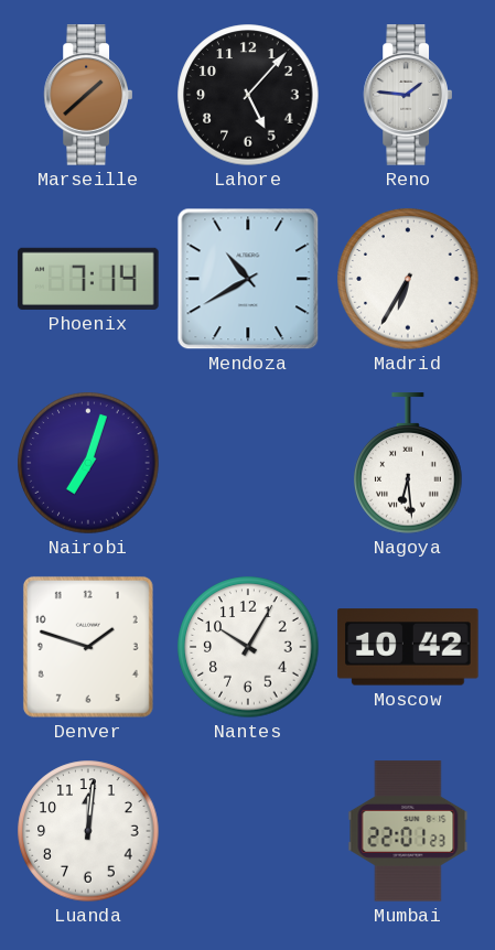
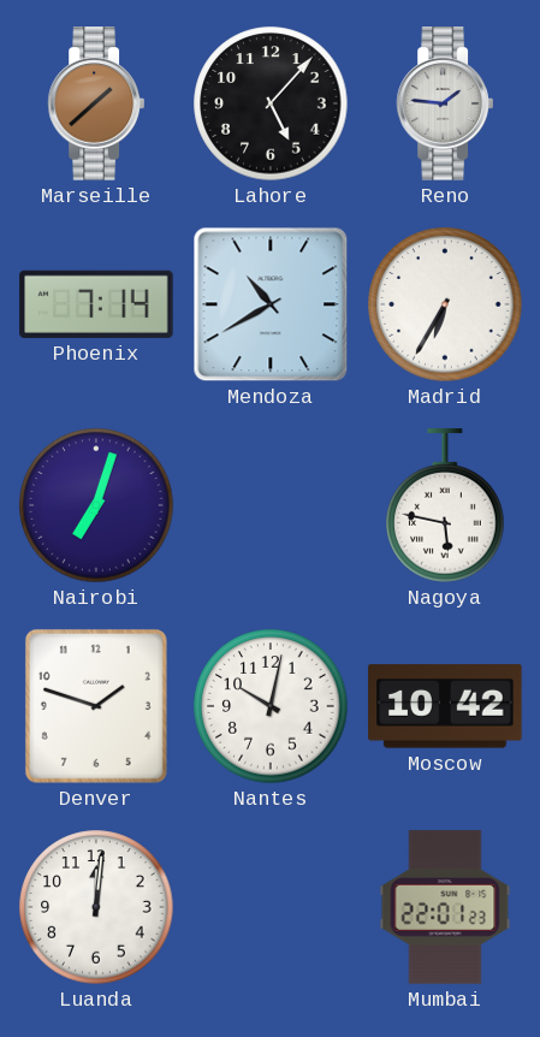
Nagoya: 6:29 -> 5:47 (445, 506)
Nantes: 10:05 -> 10:02 (271, 706)
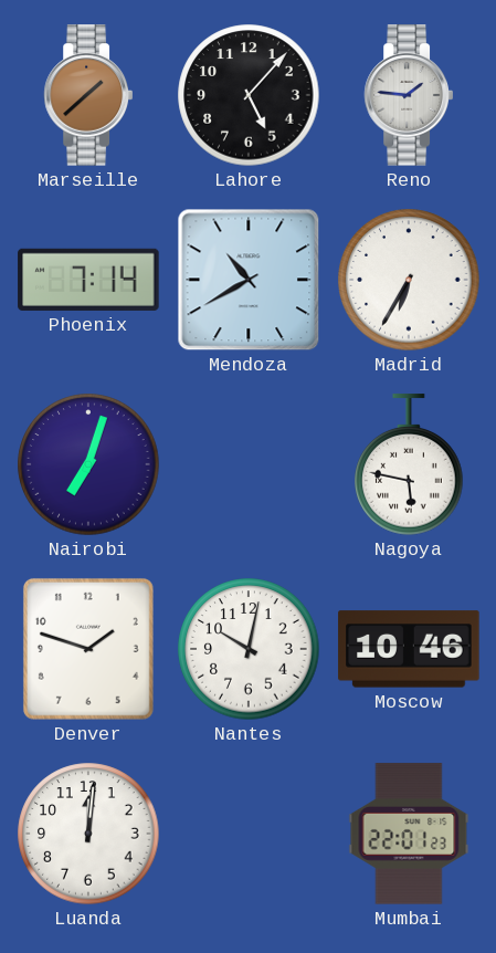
Moscow: 10:42 -> 10:46 (409, 649)
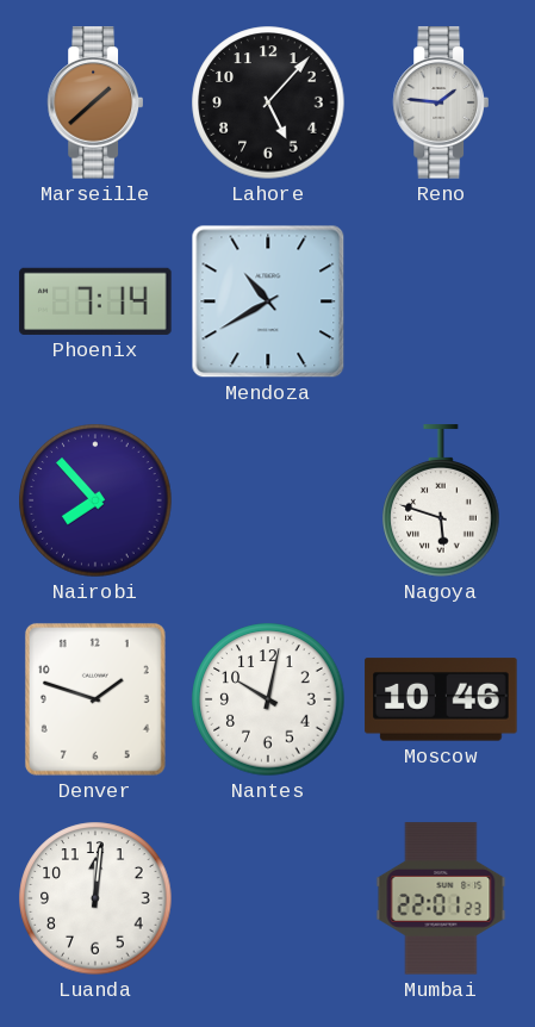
Madrid: 6:35 -> none (409, 280)
Nairobi: 7:03 -> 7:53 (95, 500)
Nagoya: 5:47 -> 5:48 (441, 502)
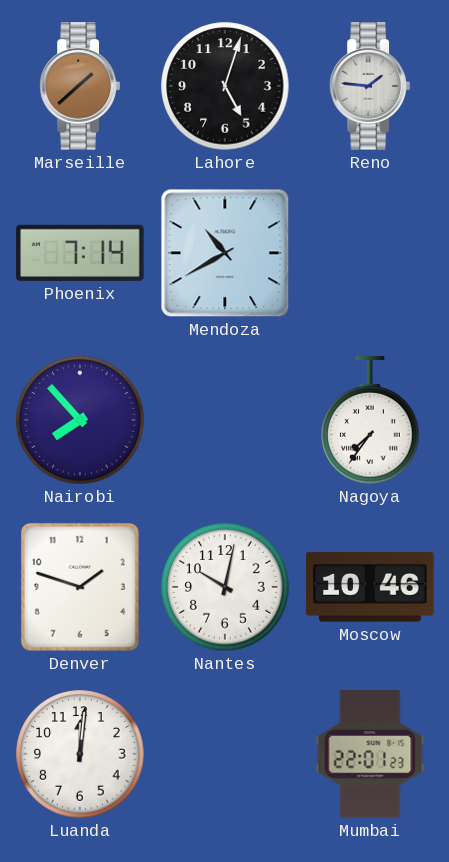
Lahore: 5:07 -> 5:03 (225, 86)
Nagoya: 5:48 -> 7:36 (370, 421)
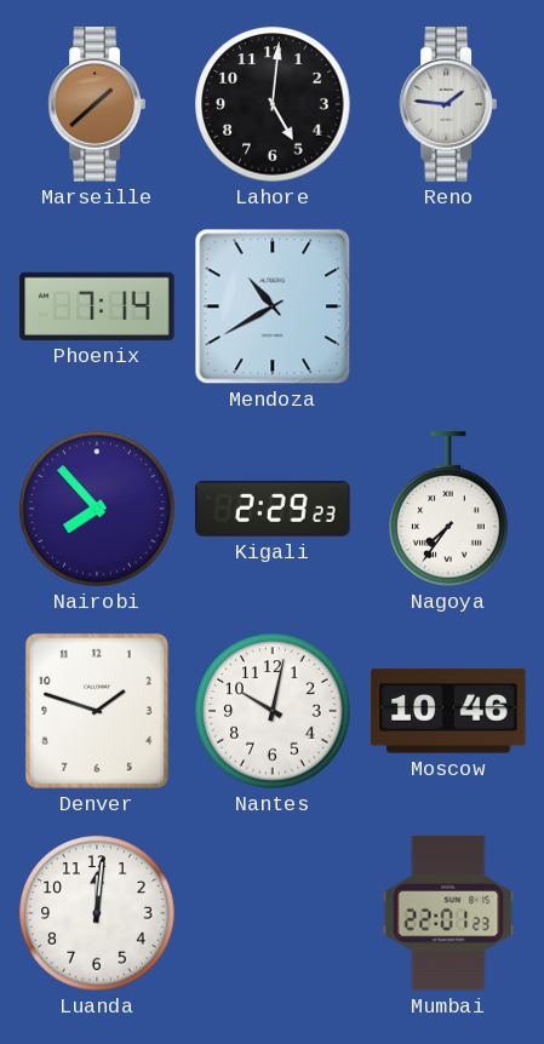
Lahore: 5:03 -> 5:01 (273, 104)
Kigali: none -> 2:29 (273, 509)
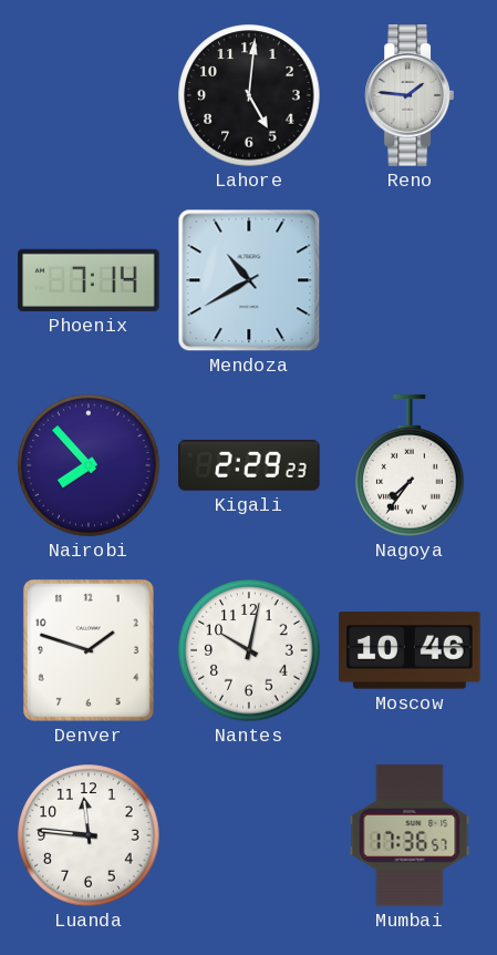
Marseille: 1:38 -> none (96, 104)
Luanda: 12:01 -> 11:46 (89, 835)
Mumbai: 22:01 -> 17:36 (410, 835)
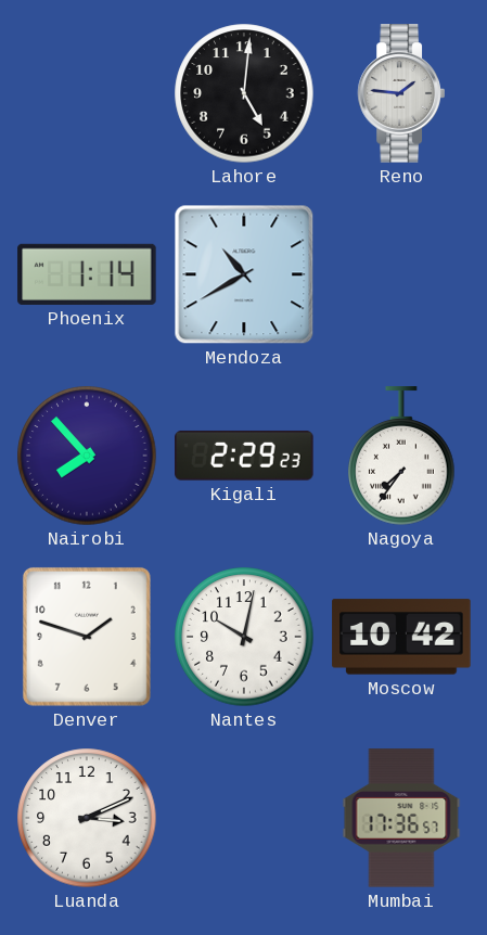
Phoenix: 7:14 -> 1:14 (87, 274)
Moscow: 10:46 -> 10:42 (401, 637)
Luanda: 11:46 -> 3:11 (87, 818)
